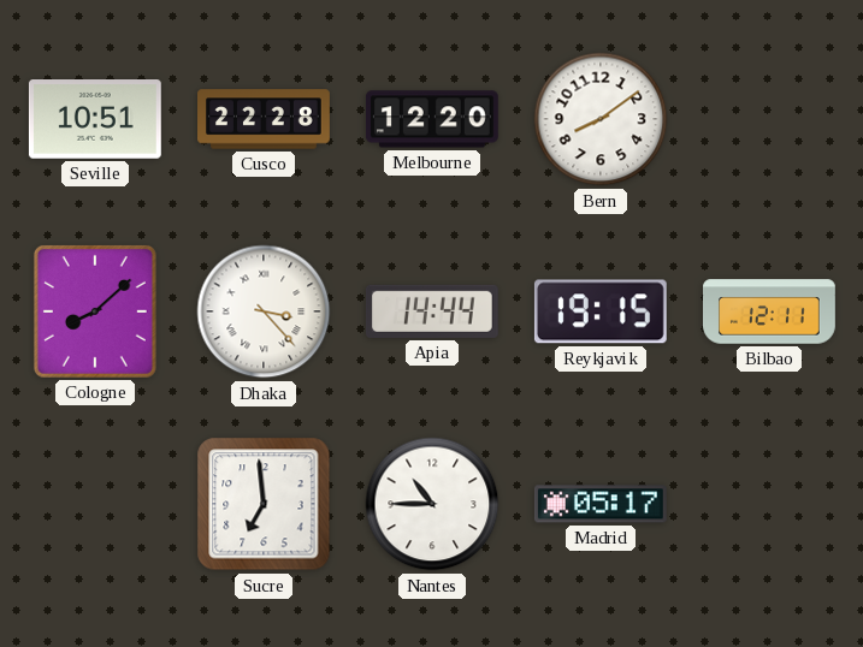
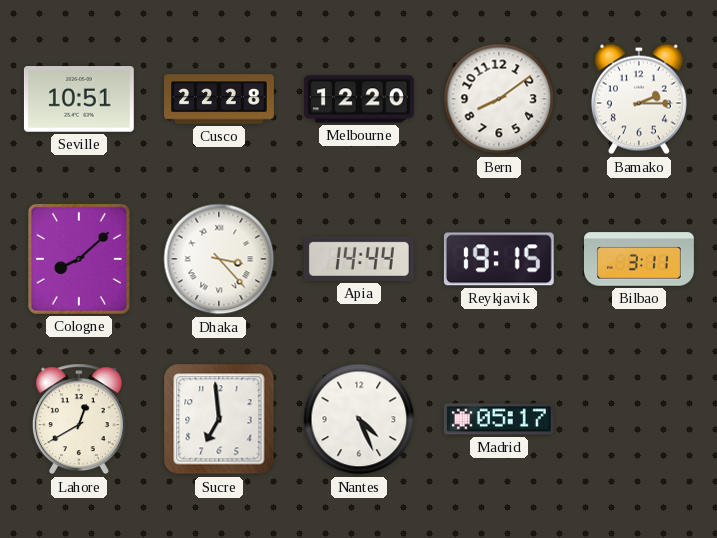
Bamako: none -> 2:15 (639, 99)
Bilbao: 12:11 -> 3:11 (640, 259)
Lahore: none -> 12:40 (79, 419)
Nantes: 10:45 -> 4:26 (359, 419)
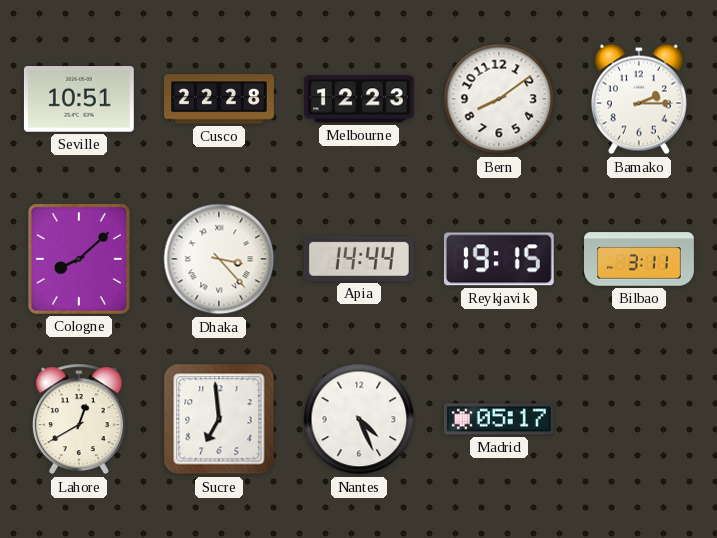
Melbourne: 12:20 -> 12:23 (359, 99)
